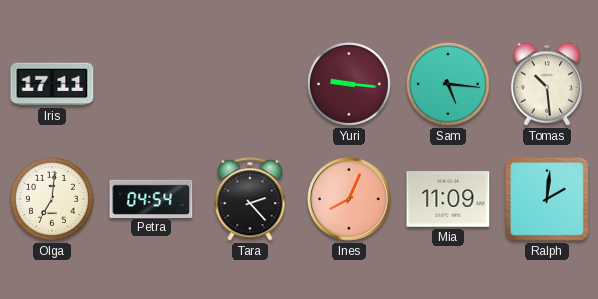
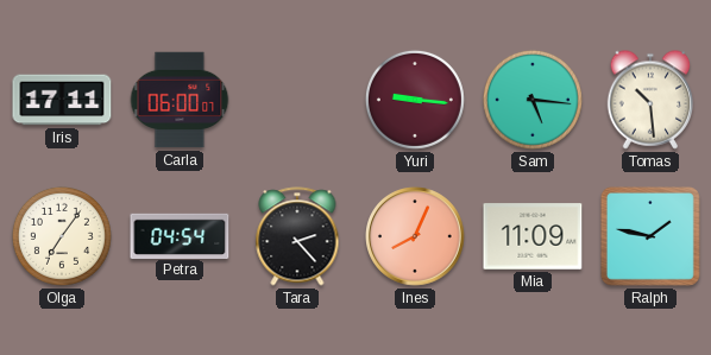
Carla: none -> 06:00 (180, 100)
Olga: 7:01 -> 7:06 (62, 236)
Ralph: 2:01 -> 1:47 (650, 236)
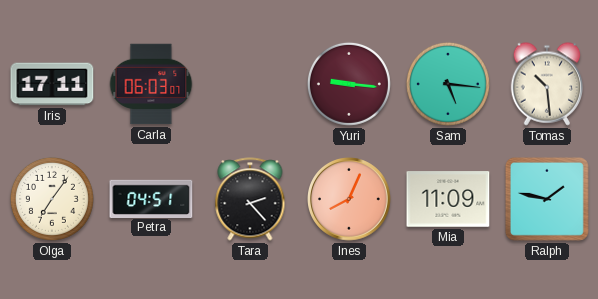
Carla: 06:00 -> 06:03 (151, 84)
Petra: 04:54 -> 04:51 (151, 198)
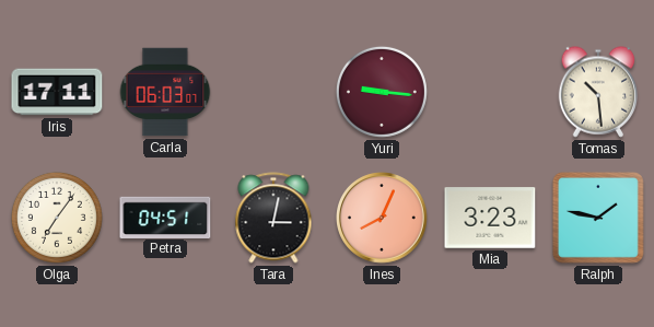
Sam: 5:16 -> none (448, 84)
Tara: 2:23 -> 3:02 (273, 218)
Mia: 11:09 -> 3:23 (490, 218)
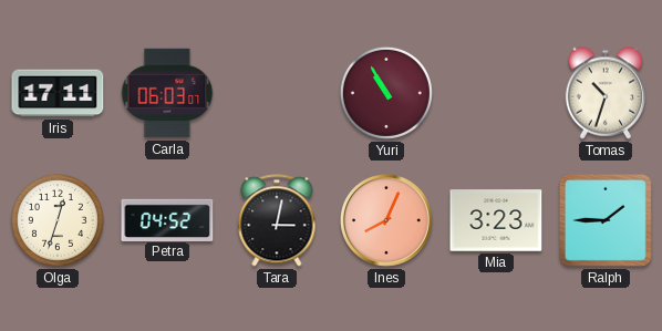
Yuri: 9:16 -> 10:55 (386, 93)
Tomas: 10:29 -> 10:33 (606, 93)
Olga: 7:06 -> 12:33 (58, 220)
Petra: 04:51 -> 04:52 (167, 219)
Ralph: 1:47 -> 1:45 (606, 220)
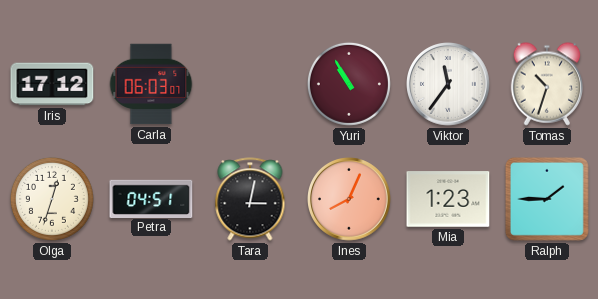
Iris: 17:11 -> 17:12 (52, 84)
Viktor: none -> 11:36 (449, 85)
Petra: 04:52 -> 04:51 (151, 198)
Mia: 3:23 -> 1:23 (448, 199)
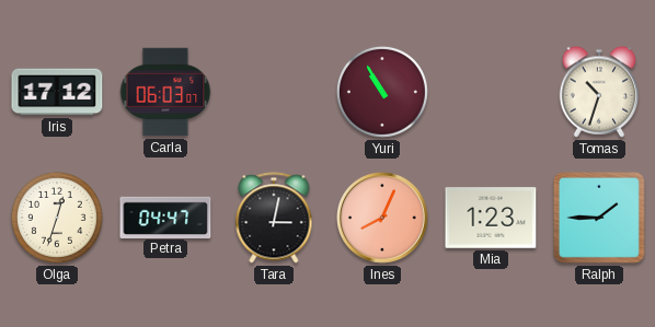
Viktor: 11:36 -> none (449, 85)
Petra: 04:51 -> 04:47 (165, 217)
